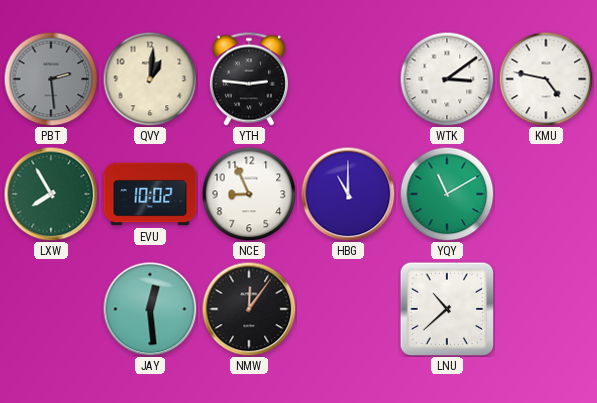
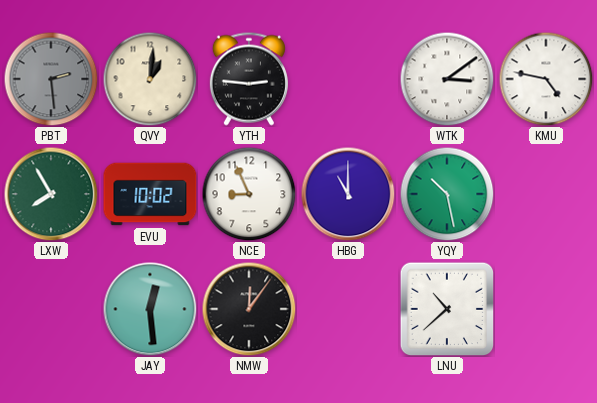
YQY: 11:10 -> 10:28 (447, 194)
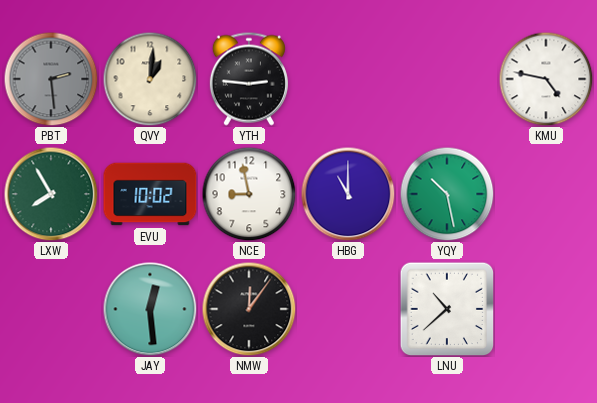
WTK: 3:09 -> none (447, 79)
NCE: 8:56 -> 8:58 (249, 194)
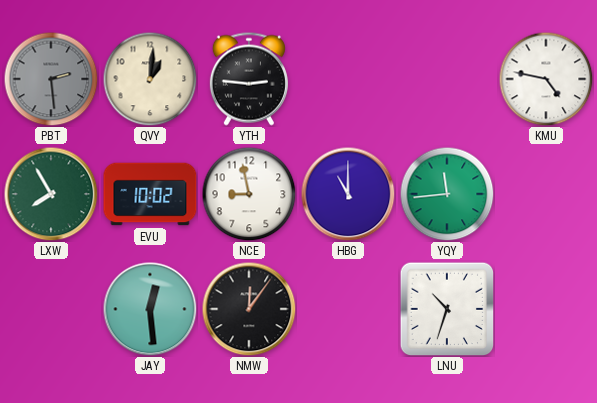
YQY: 10:28 -> 11:44 (447, 194)
LNU: 10:38 -> 10:33 (447, 309)
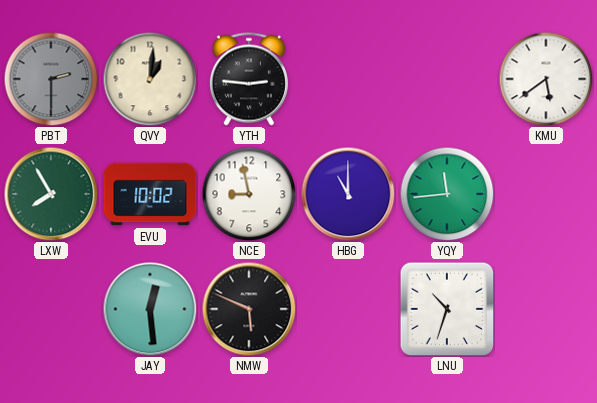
PBT: 2:29 -> 2:30 (51, 79)
KMU: 4:47 -> 5:39 (546, 79)
NMW: 12:06 -> 5:49 (249, 309)
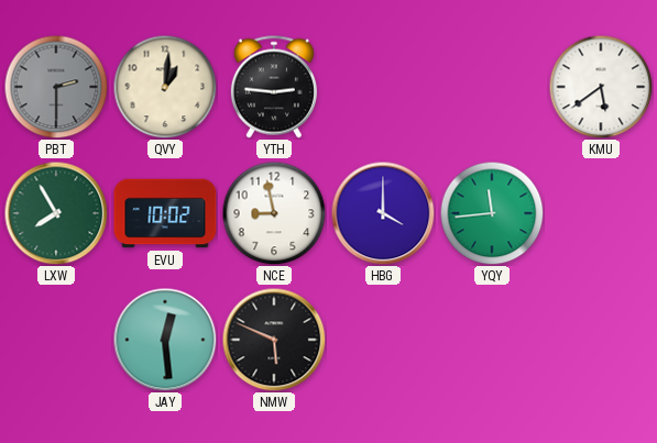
HBG: 11:00 -> 4:00 (383, 213)
LNU: 10:33 -> none (447, 309)
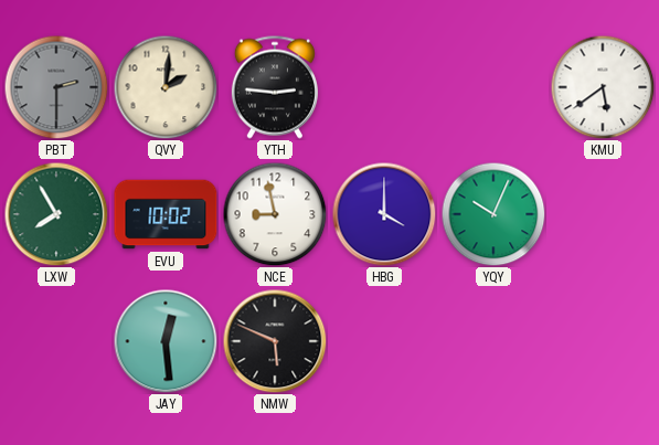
QVY: 1:01 -> 2:01 (166, 87)
YQY: 11:44 -> 10:04 (493, 214)
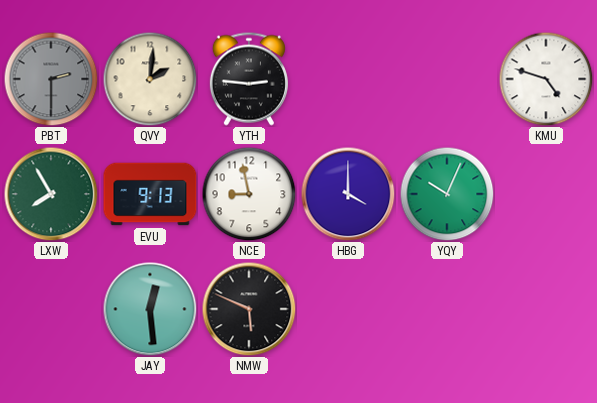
KMU: 5:39 -> 4:48 (546, 79)
EVU: 10:02 -> 9:13 (150, 194)
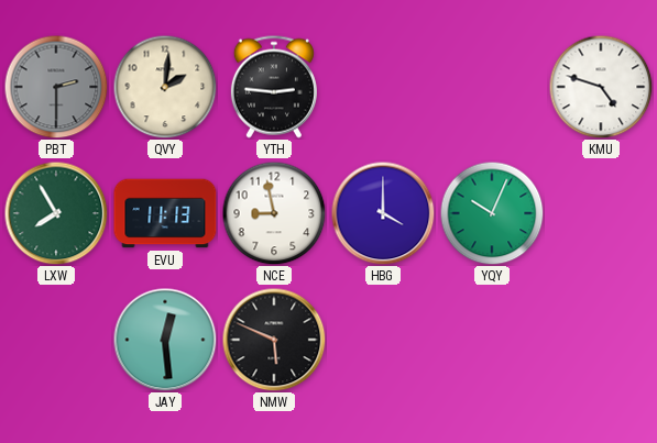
EVU: 9:13 -> 11:13 (165, 213)
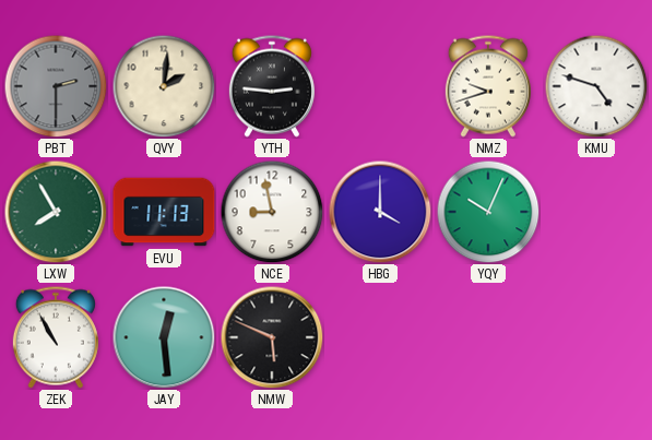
NMZ: none -> 9:42 (488, 86)
ZEK: none -> 10:55 (56, 337)
